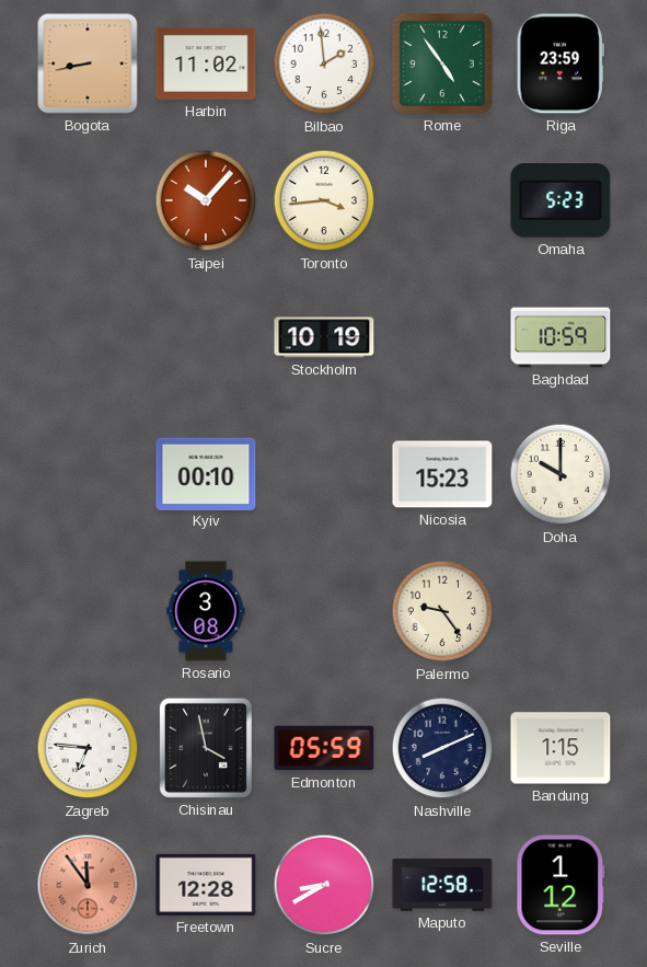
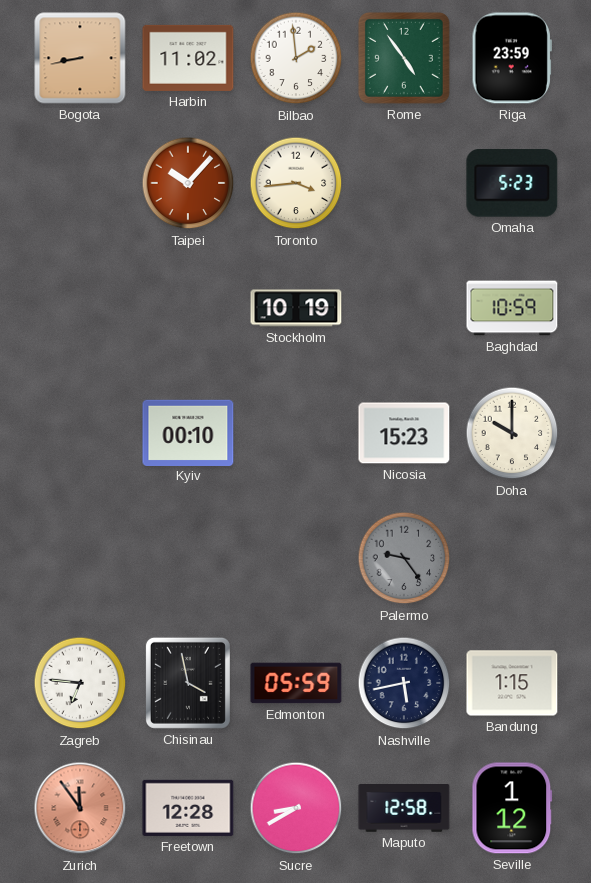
Rosario: 3:08 -> none (206, 611)
Palermo dial: cream -> grey (404, 558)
Nashville: 8:11 -> 5:43 (404, 683)
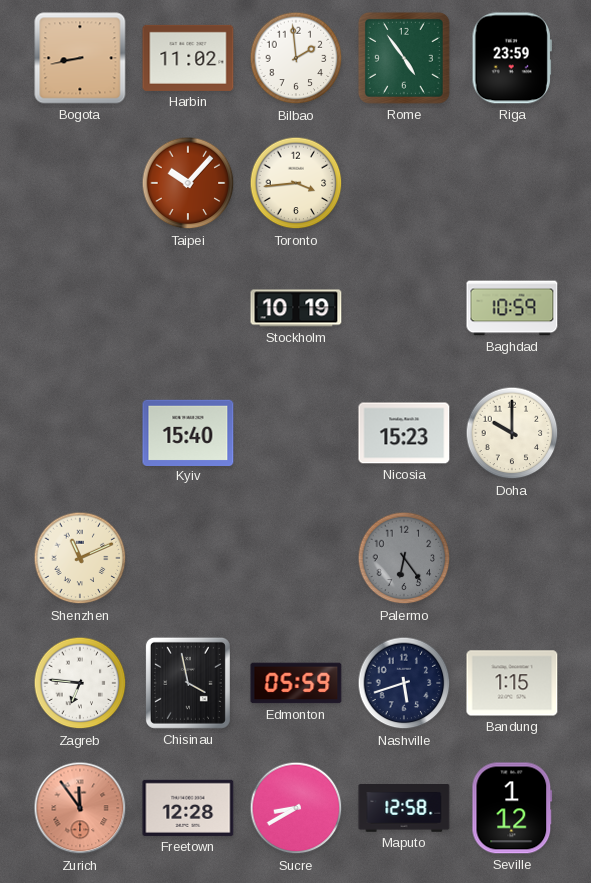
Omaha: 5:23 -> none (512, 184)
Kyiv: 00:10 -> 15:40 (188, 432)
Shenzhen: none -> 11:11 (80, 558)
Palermo: 9:24 -> 6:24 (404, 558)
Nashville: 5:43 -> 5:42 (404, 683)
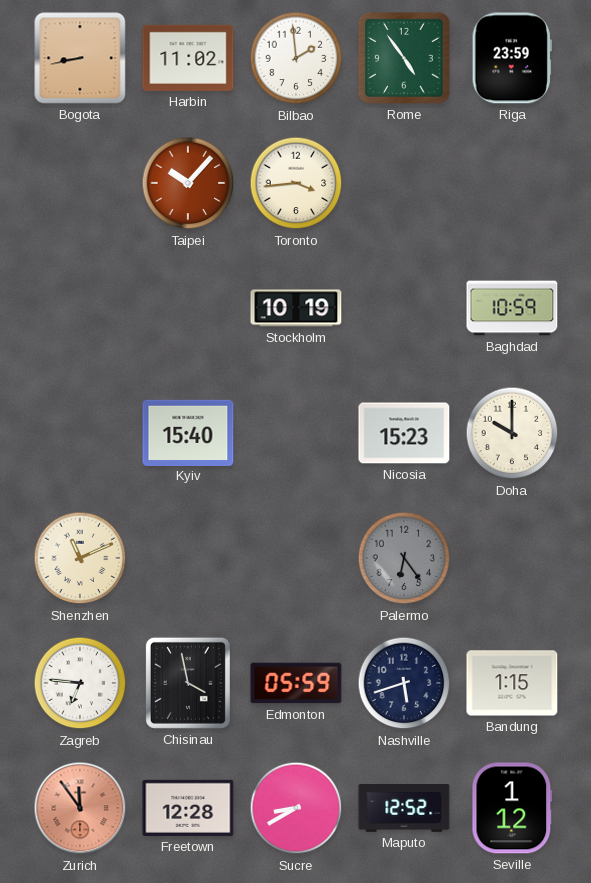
Maputo: 12:58 -> 12:52 (404, 808)
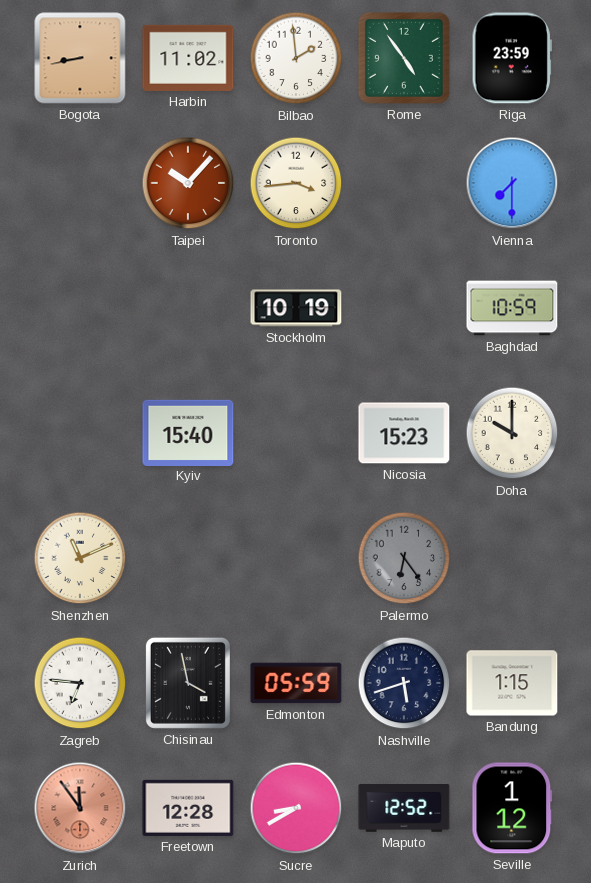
Vienna: none -> 7:30 (512, 183)
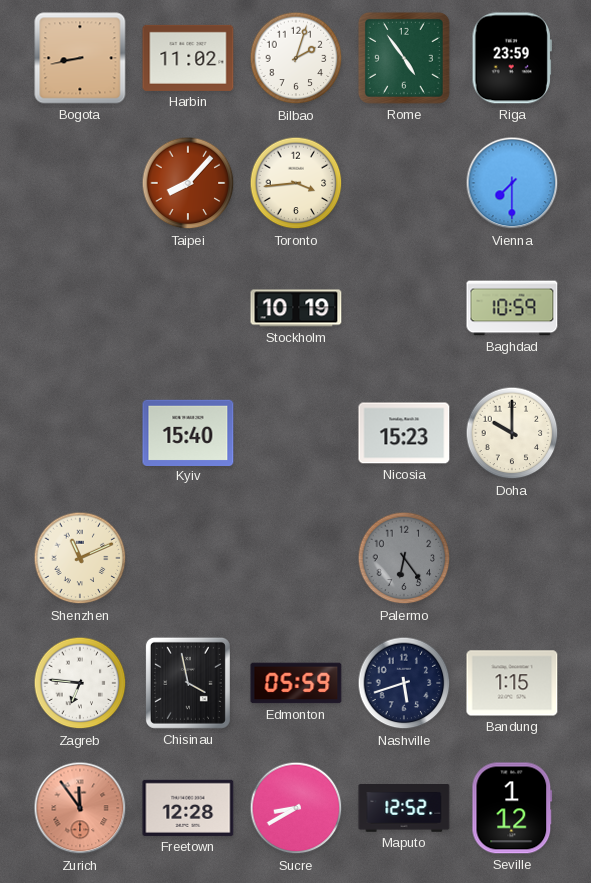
Bilbao: 1:59 -> 2:03 (296, 58)
Taipei: 10:07 -> 8:07 (188, 183)
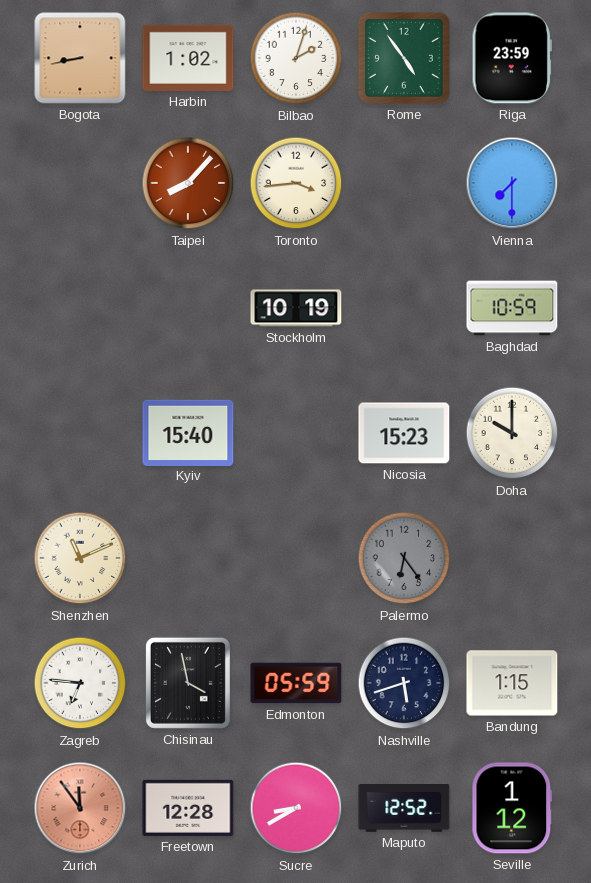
Harbin: 11:02 -> 1:02 (188, 58)
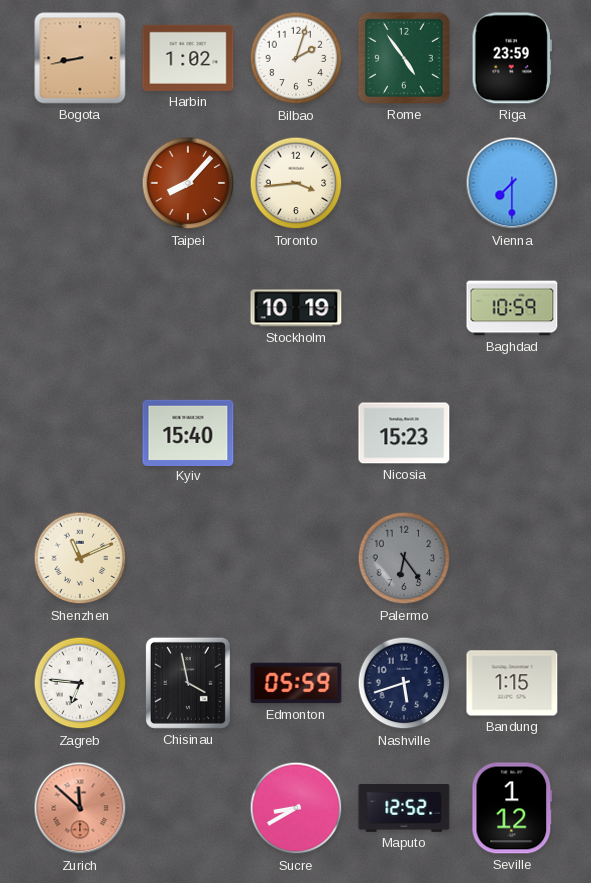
Doha: 10:00 -> none (512, 433)
Zurich: 11:54 -> 11:52 (80, 808)
Freetown: 12:28 -> none (188, 808)
